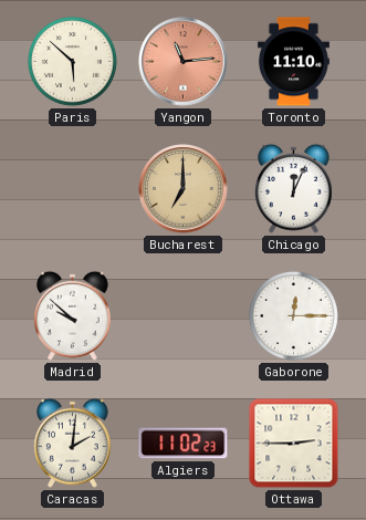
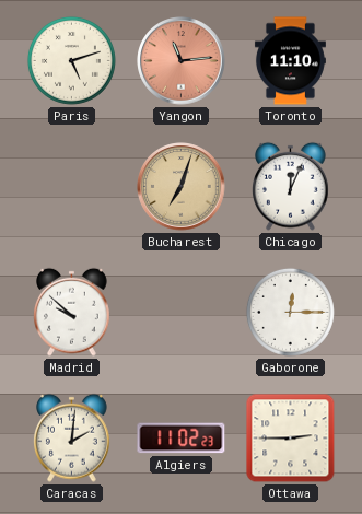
Paris: 5:52 -> 5:12 (71, 60)
Bucharest: 7:00 -> 7:03 (182, 187)
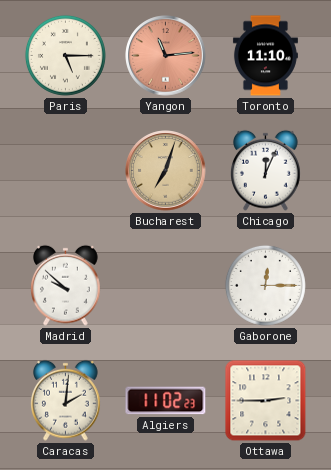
Paris: 5:12 -> 5:15 (65, 55)
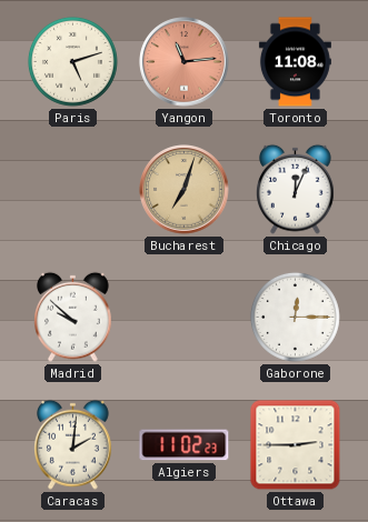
Paris: 5:15 -> 5:12 (72, 61)
Toronto: 11:10 -> 11:08 (295, 62)
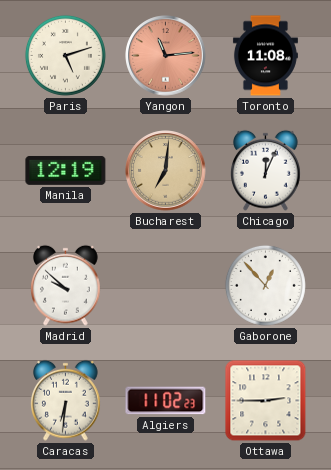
Manila: none -> 12:19 (66, 170)
Bucharest: 7:03 -> 7:01 (166, 171)
Gaborone: 12:15 -> 12:53 (265, 285)
Caracas: 2:01 -> 6:31 (66, 400)
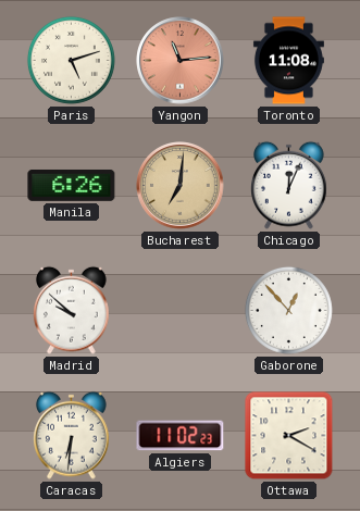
Manila: 12:19 -> 6:26 (72, 185)
Ottawa: 2:45 -> 2:20 (289, 436)
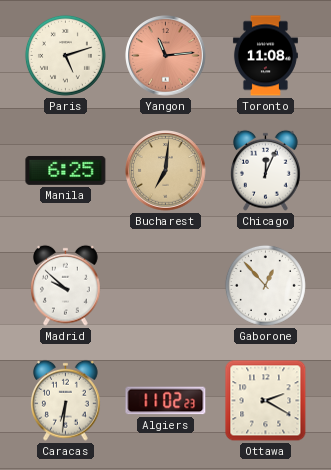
Manila: 6:26 -> 6:25 (66, 170)
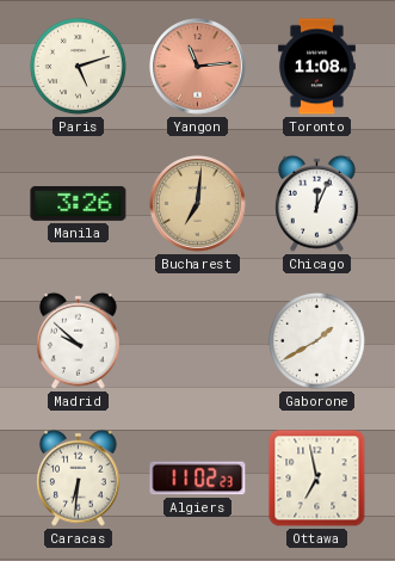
Manila: 6:25 -> 3:26 (79, 203)
Gaborone: 12:53 -> 1:40 (316, 340)
Ottawa: 2:20 -> 6:58 (317, 479)
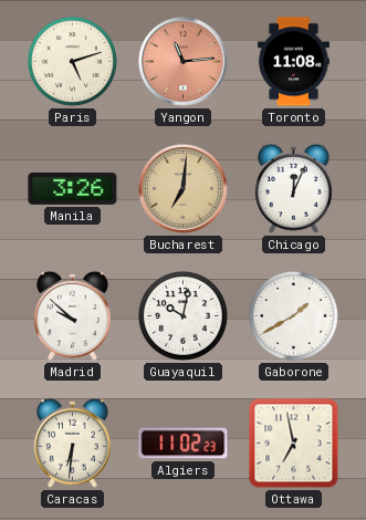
Guayaquil: none -> 10:02 (182, 315)
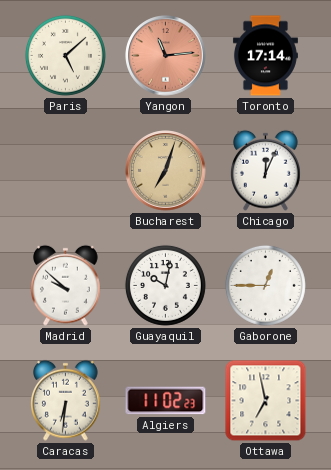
Paris: 5:12 -> 5:08 (65, 55)
Toronto: 11:08 -> 17:14 (265, 56)
Manila: 3:26 -> none (73, 188)
Bucharest: 7:01 -> 7:03 (166, 171)
Gaborone: 1:40 -> 12:45 (265, 285)
